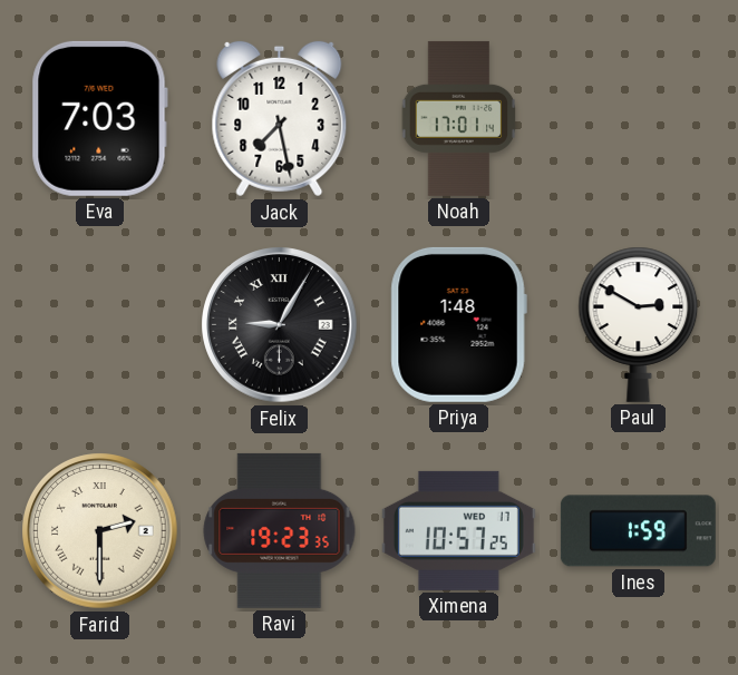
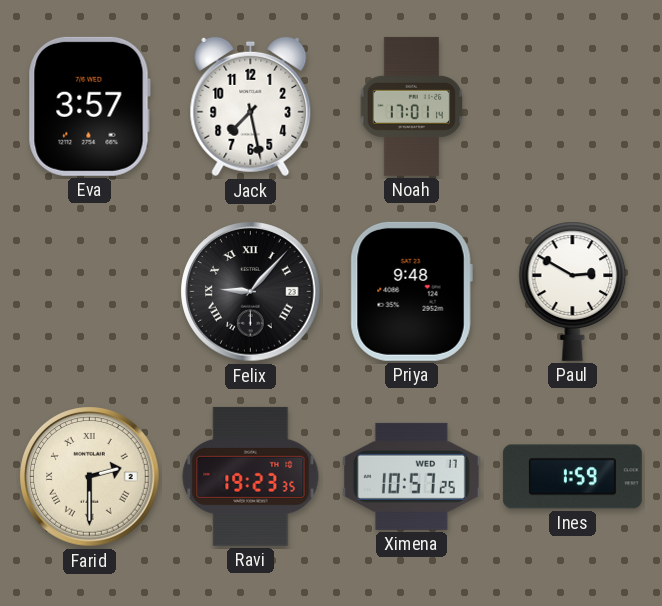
Eva: 7:03 -> 3:57 (89, 106)
Felix: 9:05 -> 9:07 (251, 292)
Priya: 1:48 -> 9:48 (411, 291)
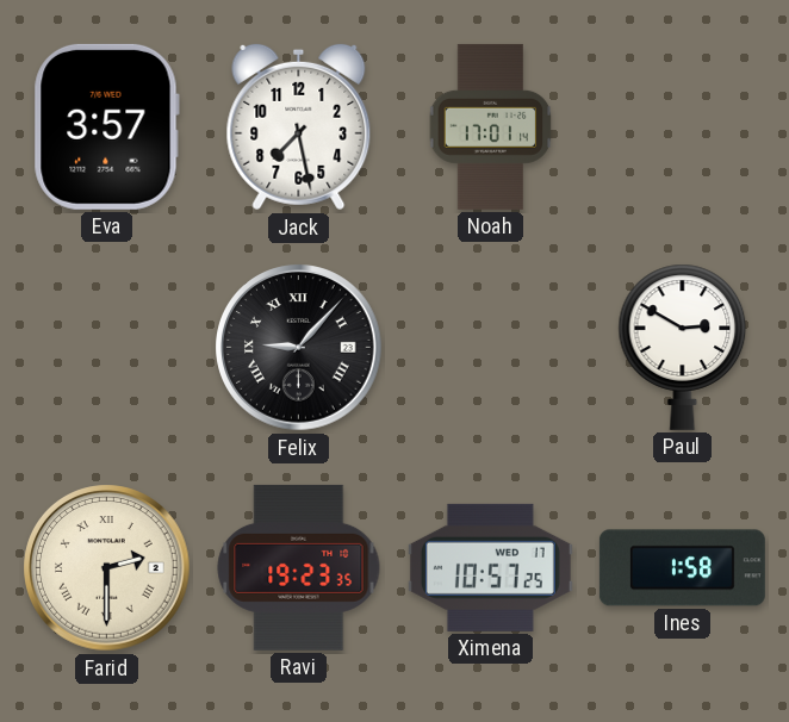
Priya: 9:48 -> none (411, 291)
Ines: 1:59 -> 1:58 (682, 568)
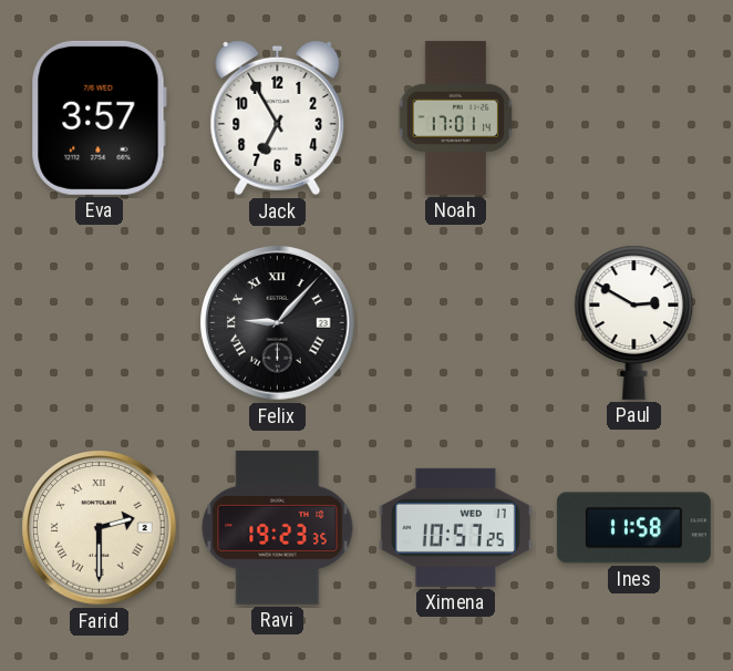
Jack: 7:28 -> 6:55 (278, 118)
Ines: 1:58 -> 11:58 (633, 528)
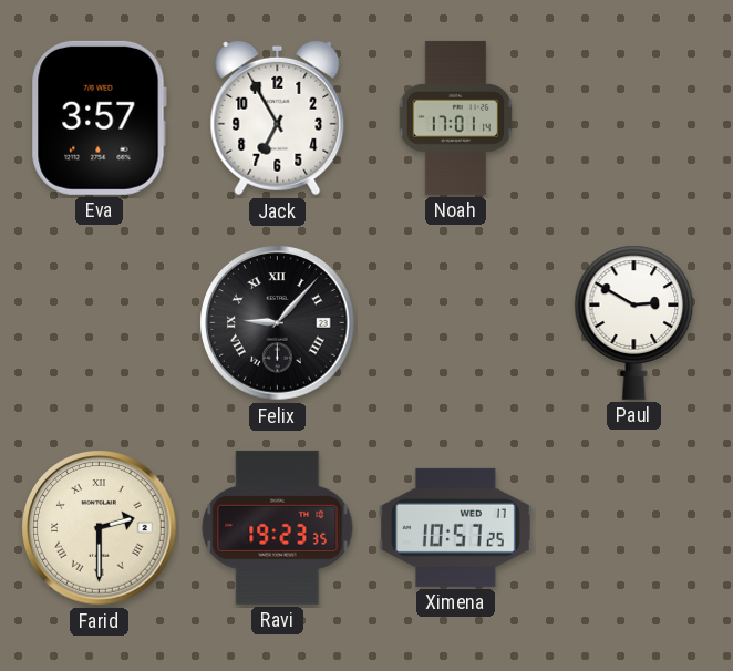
Ines: 11:58 -> none (633, 528)
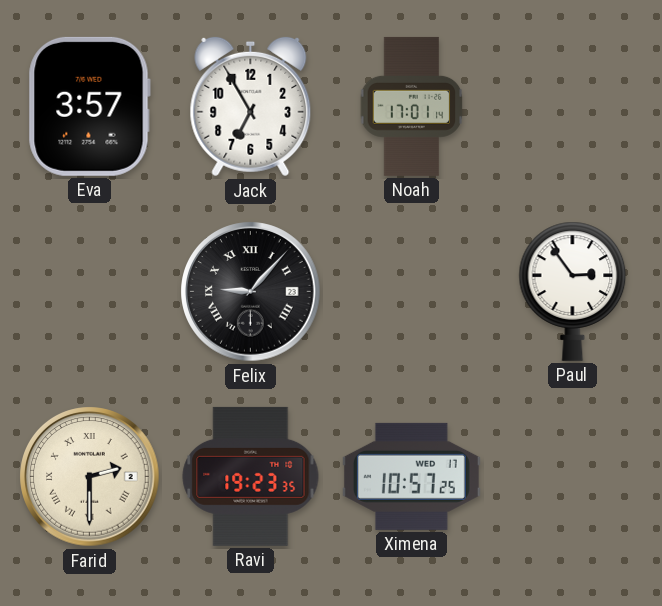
Paul: 2:50 -> 2:54 (573, 291)
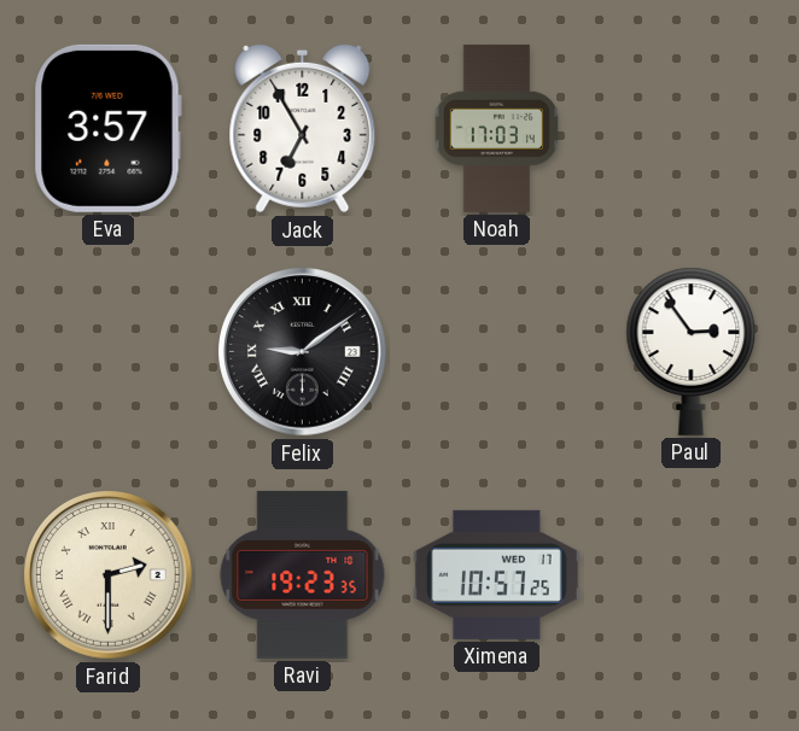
Noah: 17:01 -> 17:03 (497, 128)
Felix: 9:07 -> 9:09 (303, 352)
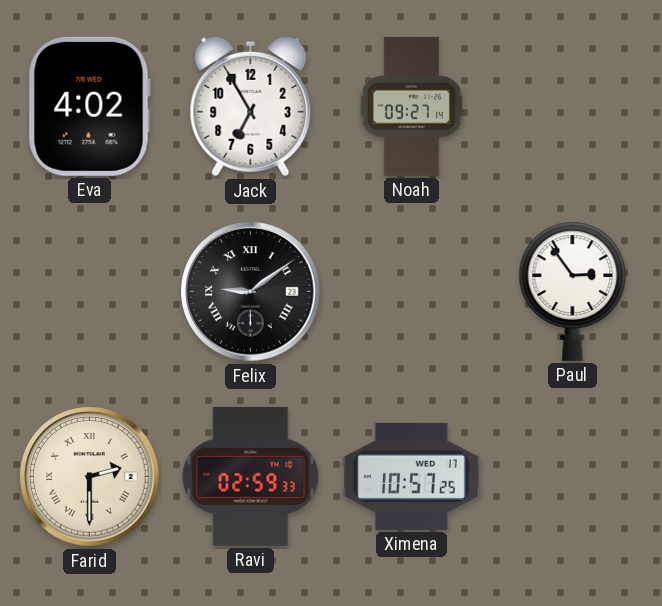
Eva: 3:57 -> 4:02 (89, 106)
Noah: 17:03 -> 09:27 (412, 106)
Ravi: 19:23 -> 02:59 (251, 476)
